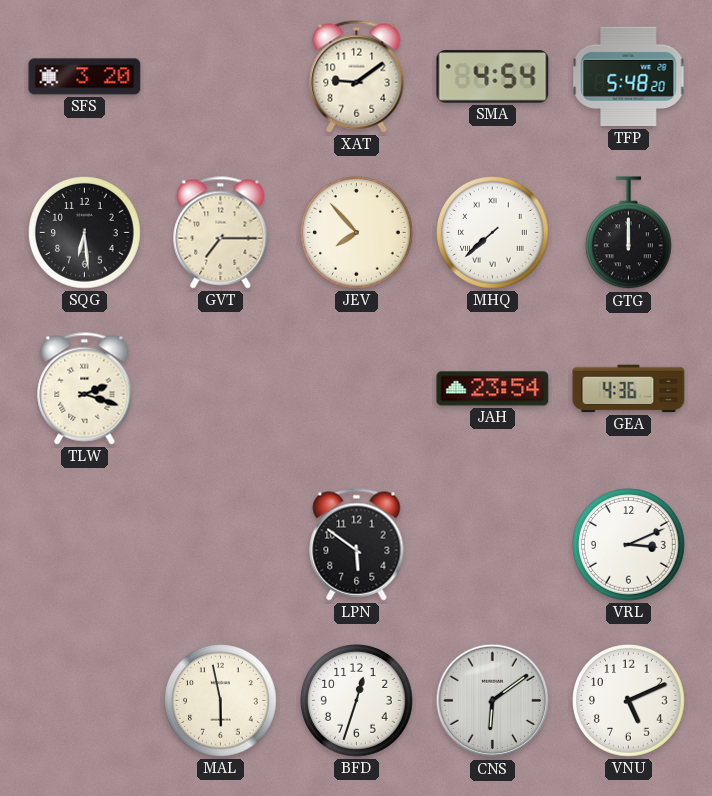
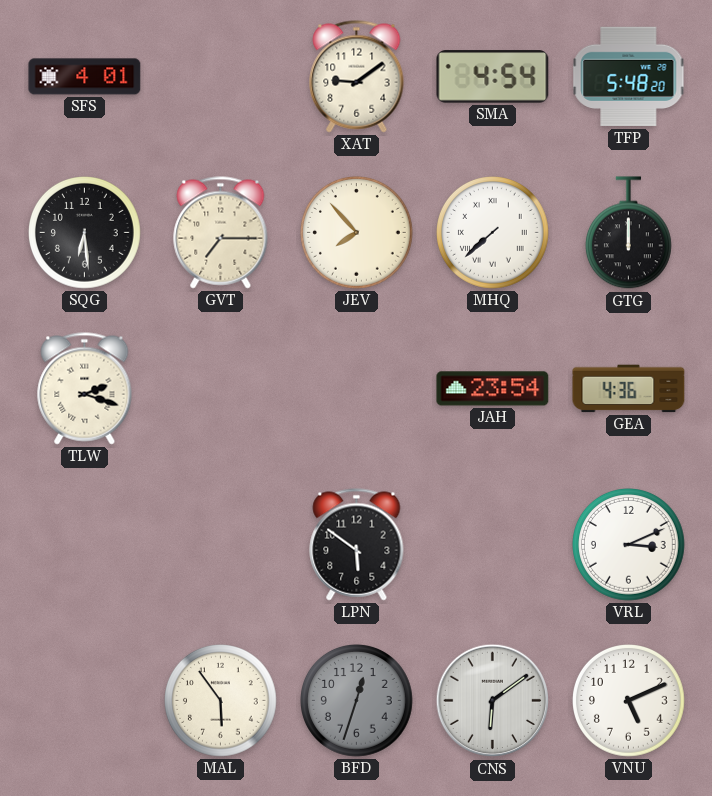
SFS: 3:20 -> 4:01 (85, 77)
MAL: 5:58 -> 5:54 (221, 701)
BFD dial: white -> grey (357, 701)
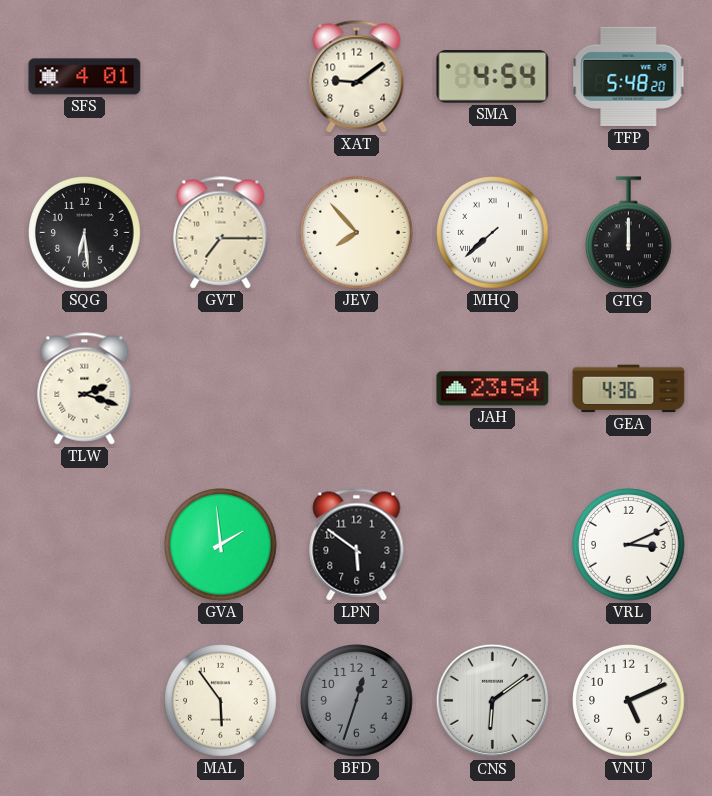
GVA: none -> 1:59 (221, 545)
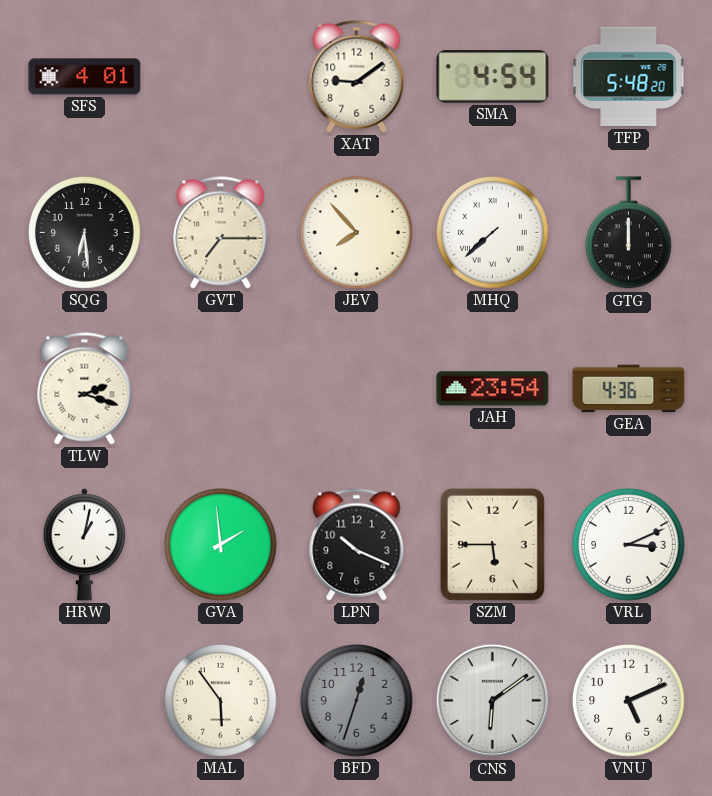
HRW: none -> 1:02 (84, 545)
LPN: 5:51 -> 10:19 (357, 545)
SZM: none -> 5:45 (492, 544)
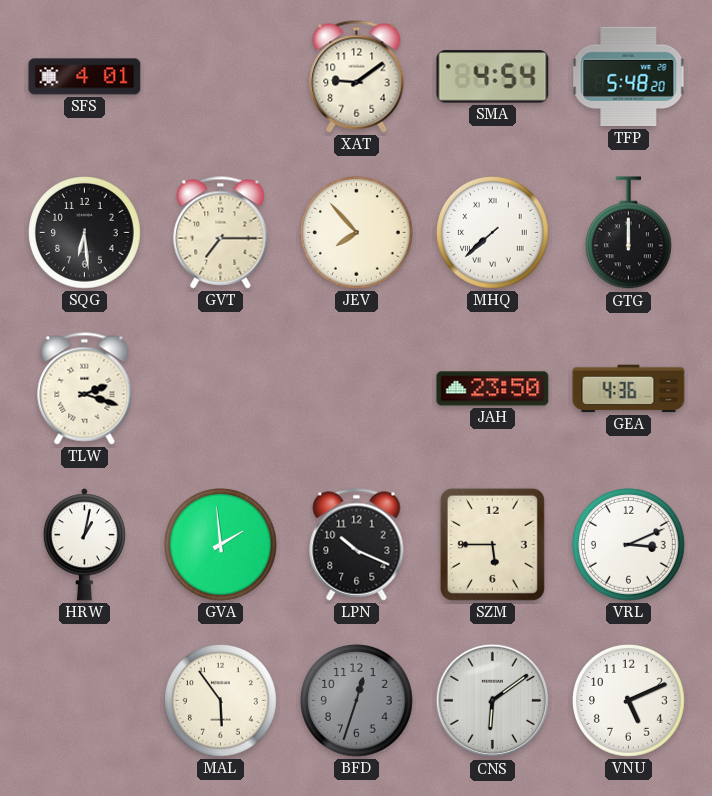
JAH: 23:54 -> 23:50 (493, 389)
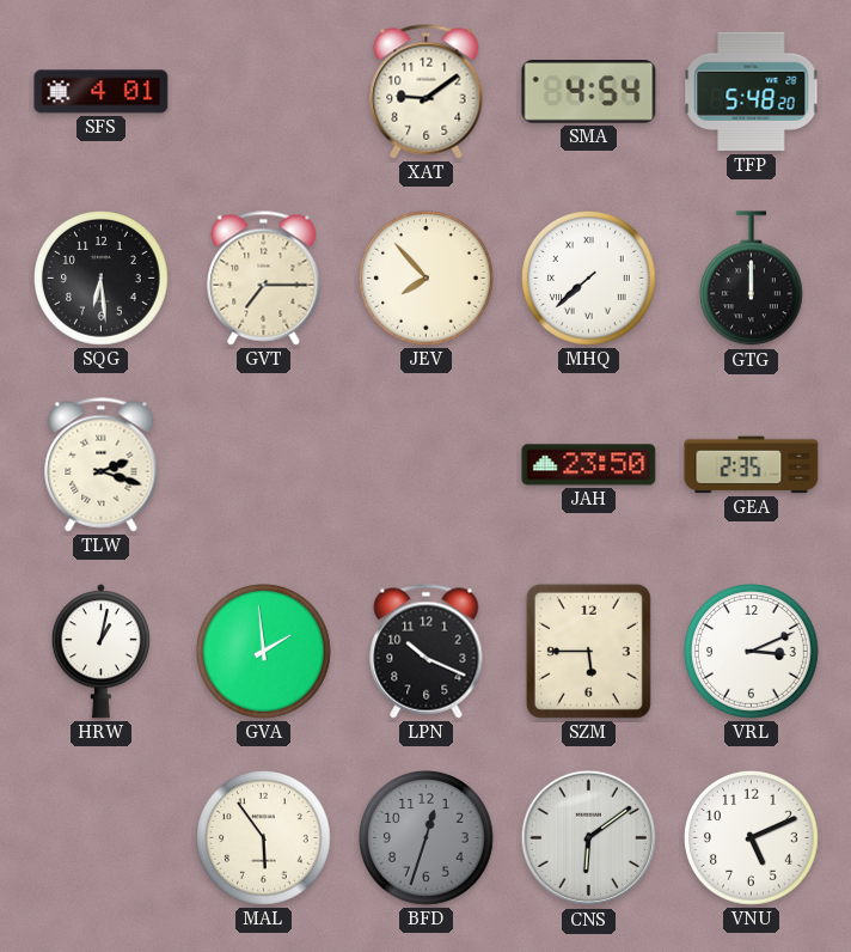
GEA: 4:36 -> 2:35 (752, 465)
